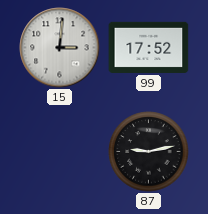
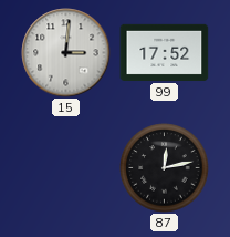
87: 9:13 -> 12:13 (165, 168)
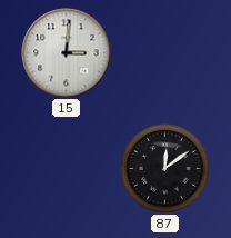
99: 17:52 -> none (165, 52)
87: 12:13 -> 12:09 (165, 169)
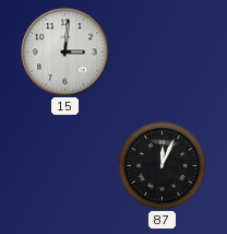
87: 12:09 -> 12:04 (163, 166)
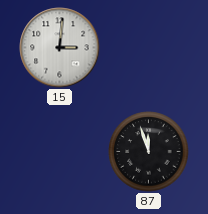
87: 12:04 -> 11:57 (149, 152)
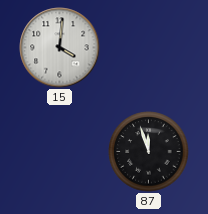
15: 3:01 -> 4:01 (60, 48)
